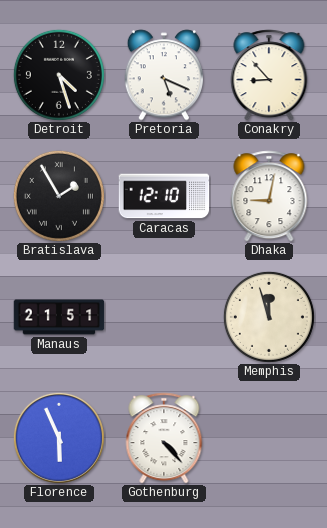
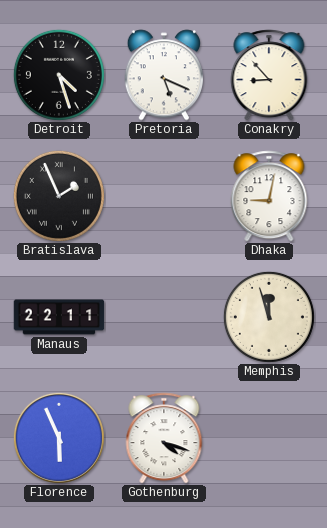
Bratislava: 1:55 -> 1:56 (59, 196)
Caracas: 12:10 -> none (164, 196)
Manaus: 21:51 -> 22:11 (59, 317)
Gothenburg: 4:23 -> 4:18 (164, 438)
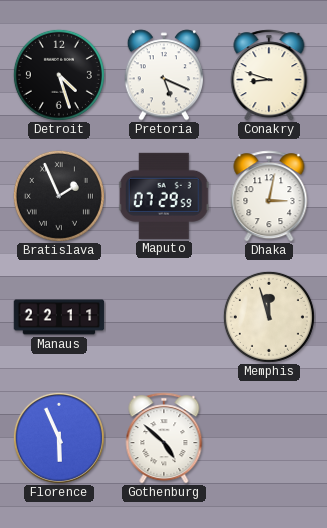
Conakry: 8:53 -> 8:48 (269, 75)
Maputo: none -> 07:29 (164, 196)
Dhaka: 9:02 -> 3:02 (269, 196)
Gothenburg: 4:18 -> 4:52 (164, 438)
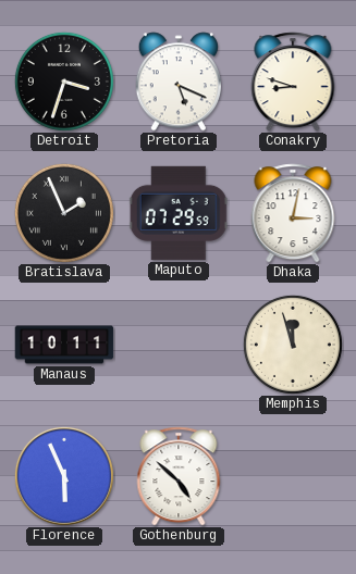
Detroit: 4:27 -> 3:33 (64, 82)
Manaus: 22:11 -> 10:11 (64, 345)
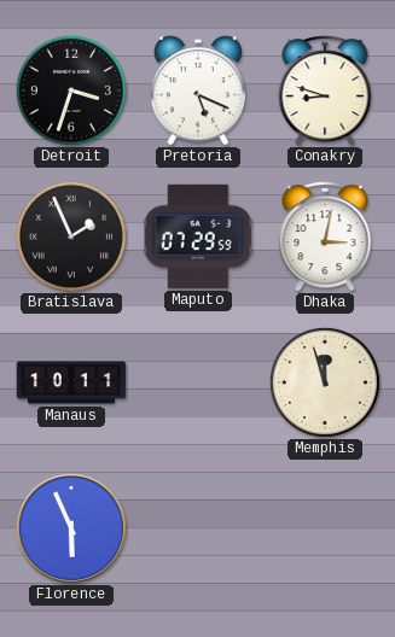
Gothenburg: 4:52 -> none (179, 476)
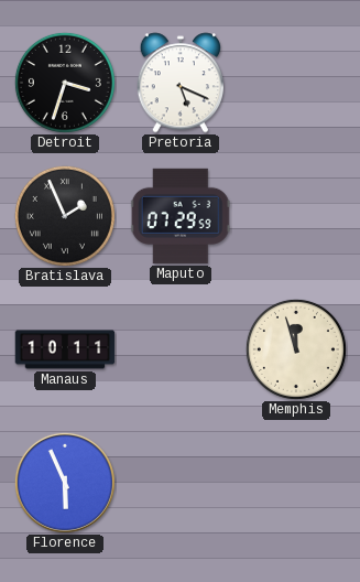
Conakry: 8:48 -> none (325, 90)
Dhaka: 3:02 -> none (325, 236)
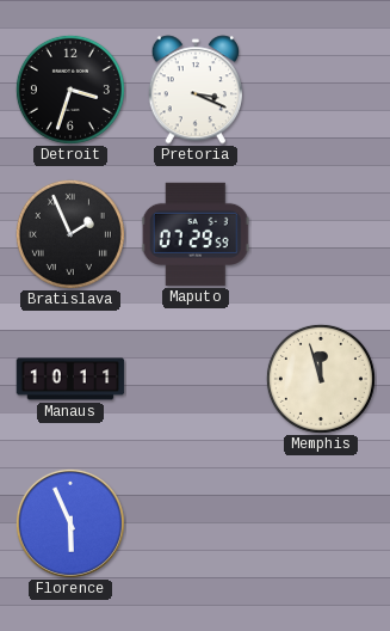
Pretoria: 5:19 -> 3:19 (194, 90)
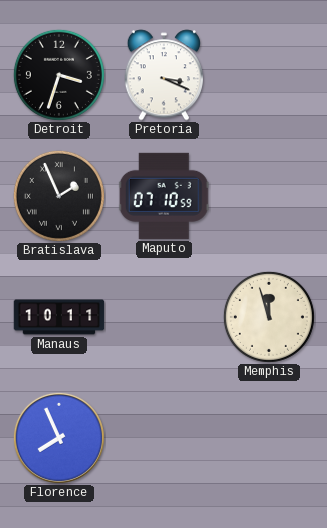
Maputo: 07:29 -> 07:10 (164, 196)
Florence: 5:56 -> 7:56 (59, 438)
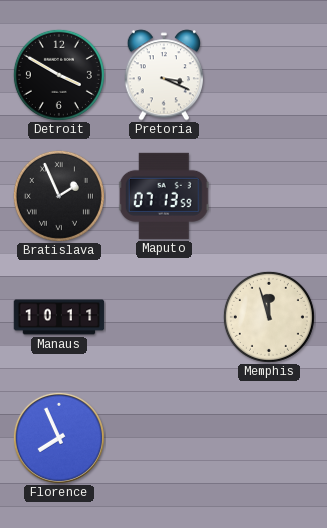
Detroit: 3:33 -> 3:50 (59, 75)
Maputo: 07:10 -> 07:13 (164, 196)
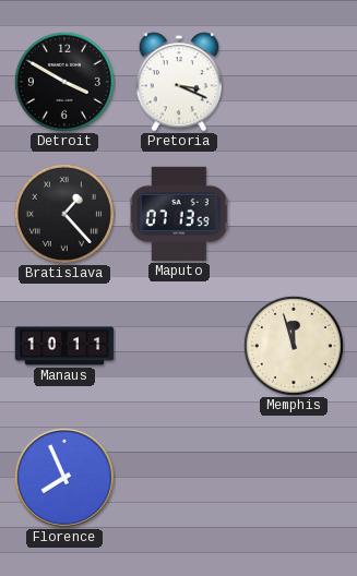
Bratislava: 1:56 -> 1:23 (64, 214)
